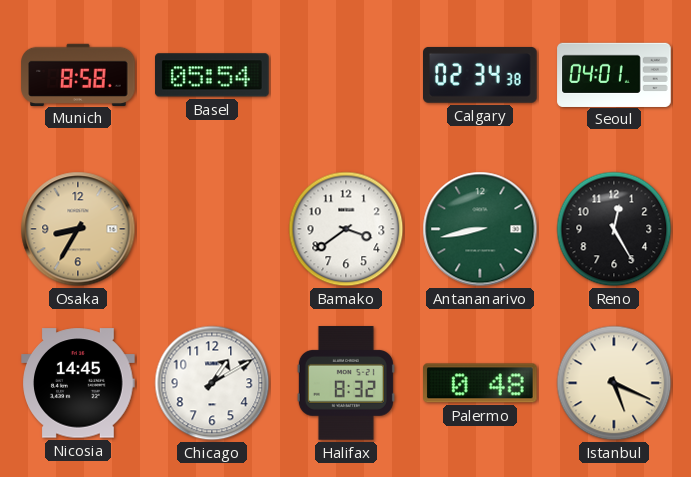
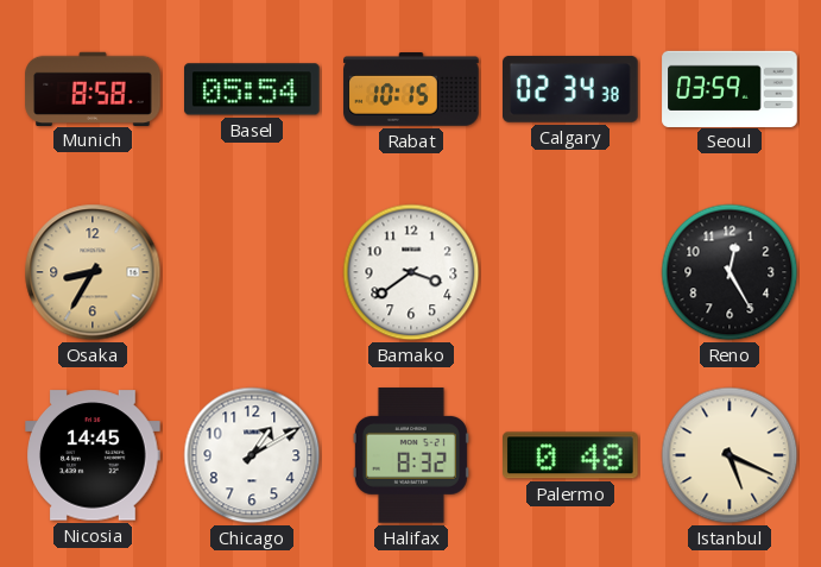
Rabat: none -> 10:15 (411, 90)
Seoul: 04:01 -> 03:59 (730, 88)
Antananarivo: 8:43 -> none (480, 229)
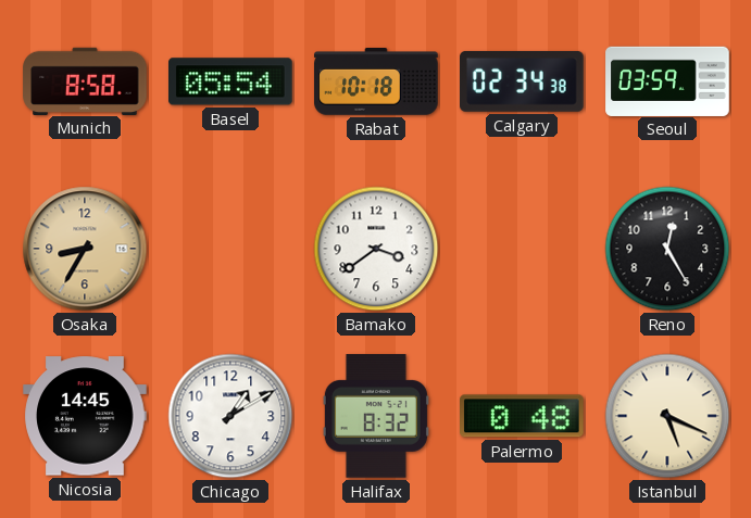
Rabat: 10:15 -> 10:18 (376, 83)
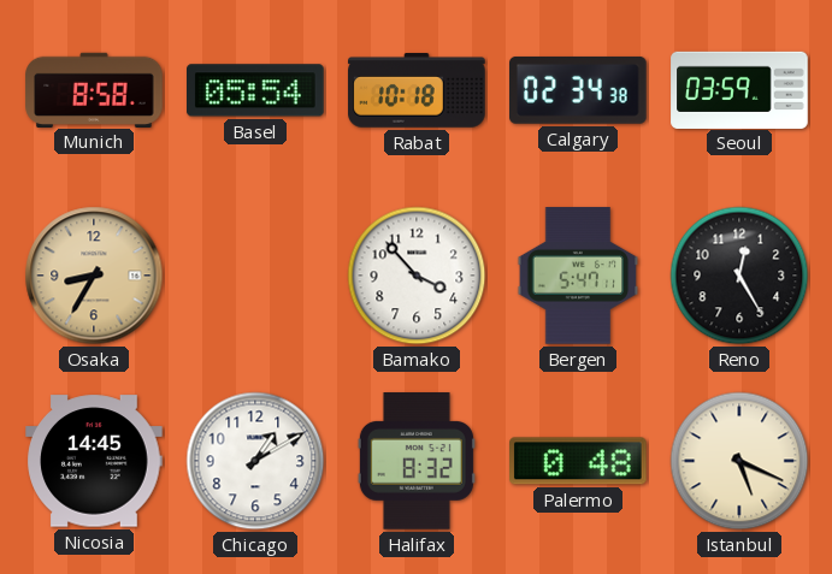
Bamako: 3:39 -> 3:53 (417, 276)
Bergen: none -> 5:47 (578, 276)
